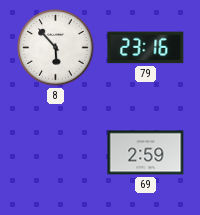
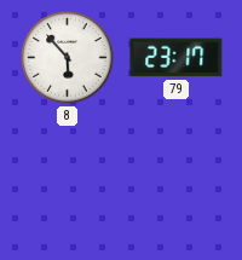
79: 23:16 -> 23:17 (177, 58)
69: 2:59 -> none (146, 153)
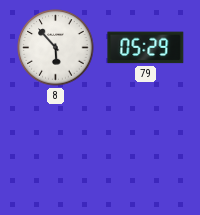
79: 23:17 -> 05:29 (146, 48)
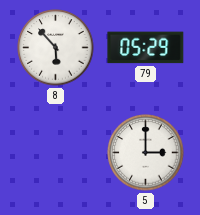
5: none -> 3:00 (146, 153)
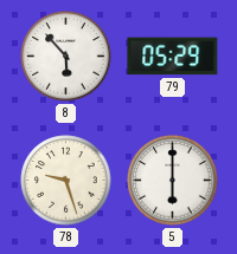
78: none -> 9:27 (66, 181)
5: 3:00 -> 6:00 (173, 181)
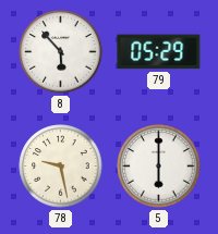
78: 9:27 -> 9:28 (61, 167)
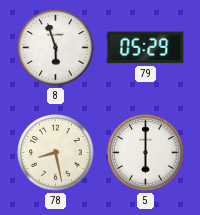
8: 5:53 -> 5:57 (56, 48)
78: 9:28 -> 8:28 (56, 153)
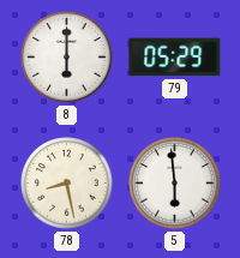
8: 5:57 -> 6:00 (67, 58)
5: 6:00 -> 5:59 (175, 184)
